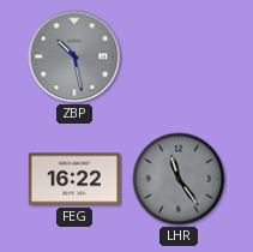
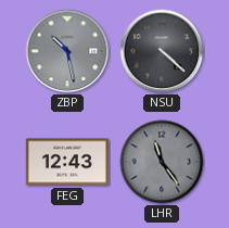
NSU: none -> 4:22 (162, 51)
FEG: 16:22 -> 12:43 (67, 162)
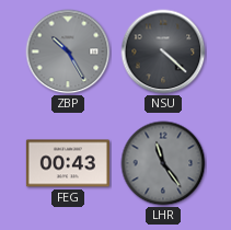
ZBP: 10:28 -> 10:25 (68, 51)
FEG: 12:43 -> 00:43 (68, 163)
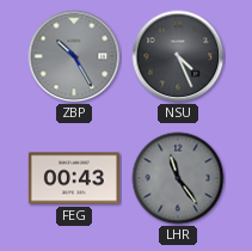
NSU: 4:22 -> 4:26 (178, 56)
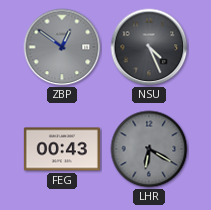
ZBP: 10:25 -> 12:51 (62, 47)
LHR: 11:24 -> 6:20 (149, 149)
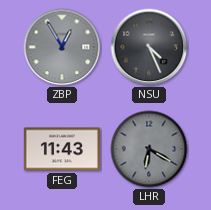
ZBP: 12:51 -> 12:55 (62, 47)
FEG: 00:43 -> 11:43 (62, 149)
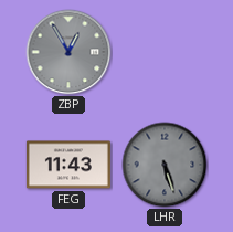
NSU: 4:26 -> none (149, 47)
LHR: 6:20 -> 5:27 (165, 165)
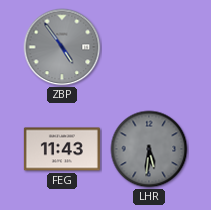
ZBP: 12:55 -> 4:54 (62, 47)
LHR: 5:27 -> 5:31 (149, 149)
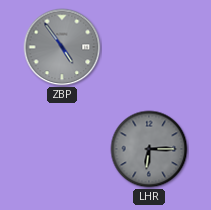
FEG: 11:43 -> none (62, 149)
LHR: 5:31 -> 6:15 (149, 149)
